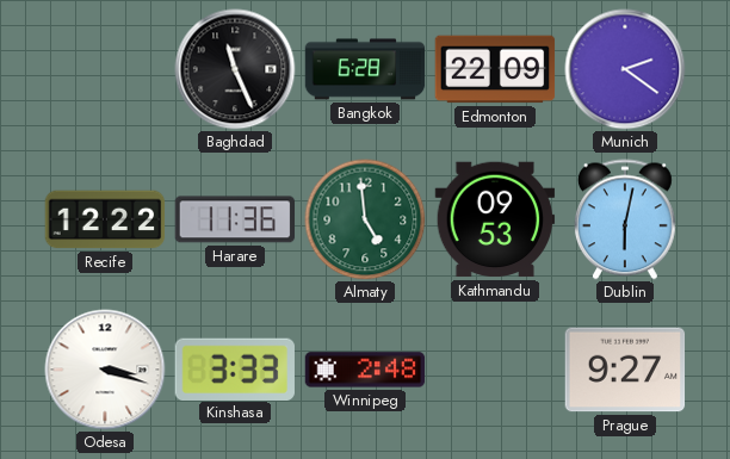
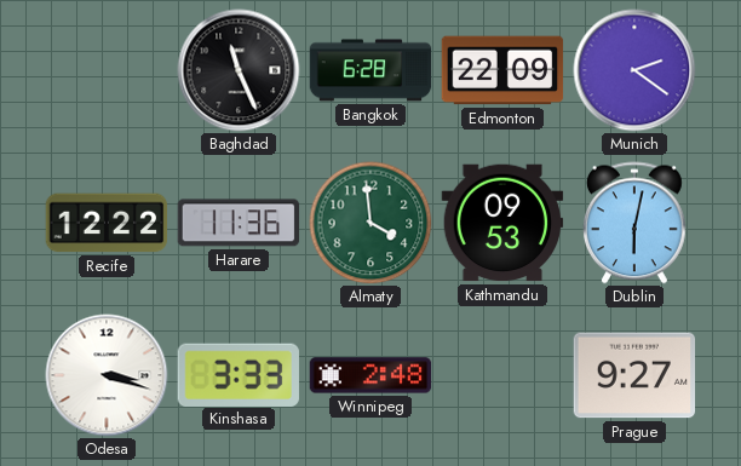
Almaty: 4:59 -> 3:59 (370, 223)
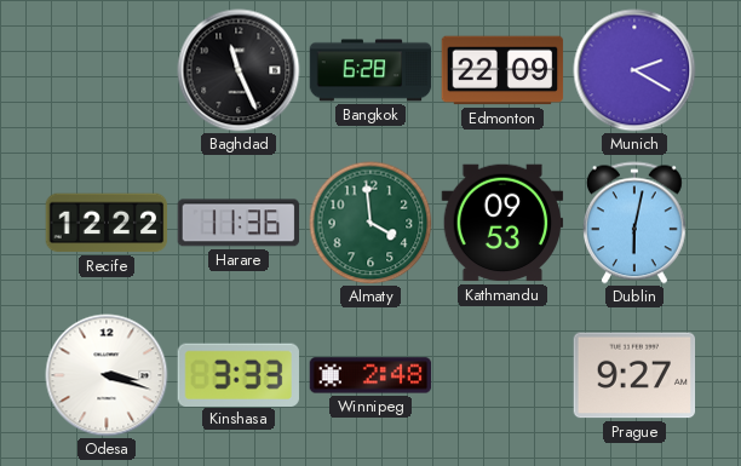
Munich: 2:21 -> 2:20 (634, 70)
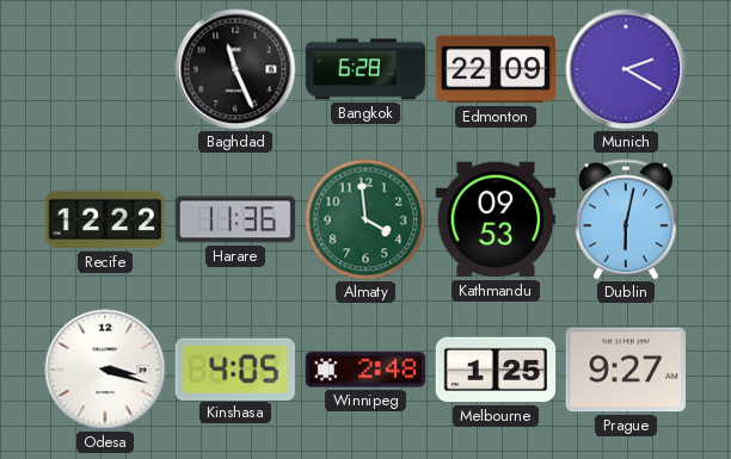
Kinshasa: 3:33 -> 4:05 (235, 368)
Melbourne: none -> 1:25 (496, 370)
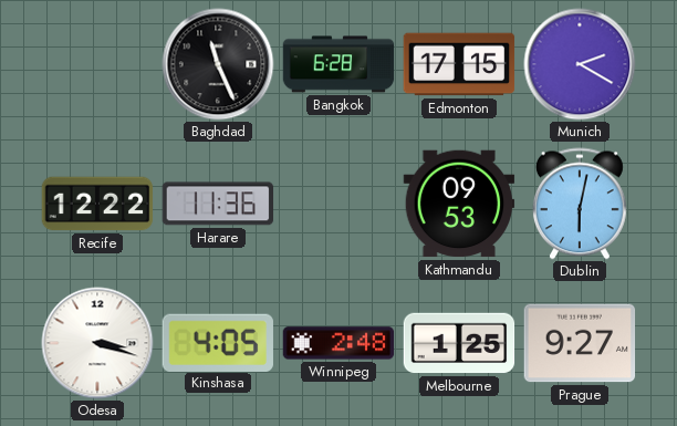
Edmonton: 22:09 -> 17:15 (459, 64)
Almaty: 3:59 -> none (365, 219)
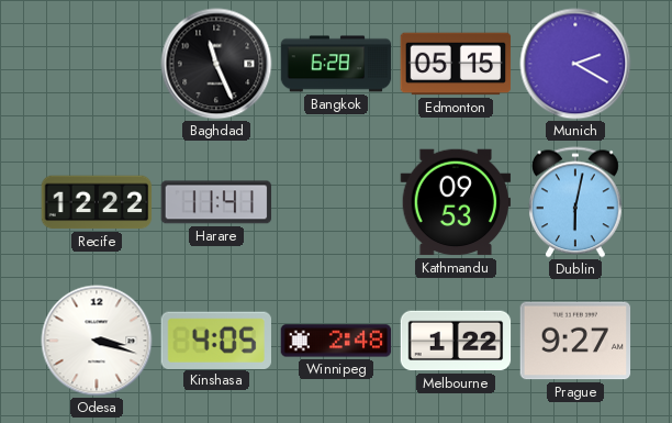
Edmonton: 17:15 -> 05:15 (456, 64)
Harare: 11:36 -> 11:41 (216, 202)
Melbourne: 1:25 -> 1:22 (456, 341)
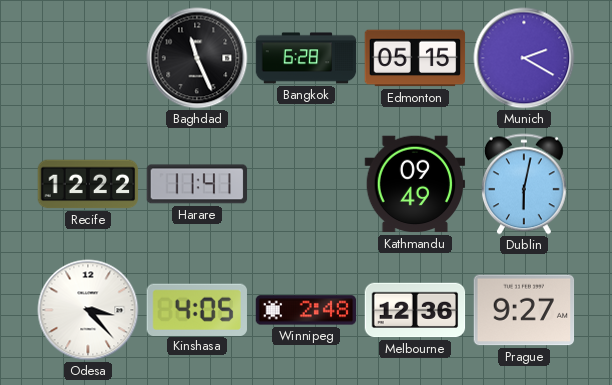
Kathmandu: 09:53 -> 09:49 (415, 184)
Odesa: 3:18 -> 3:23 (88, 310)
Melbourne: 1:22 -> 12:36 (415, 310)
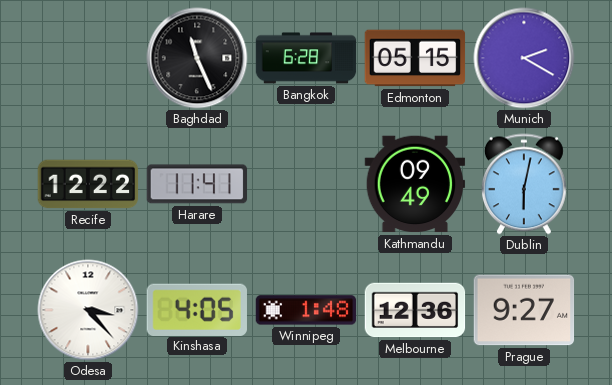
Winnipeg: 2:48 -> 1:48 (306, 310)
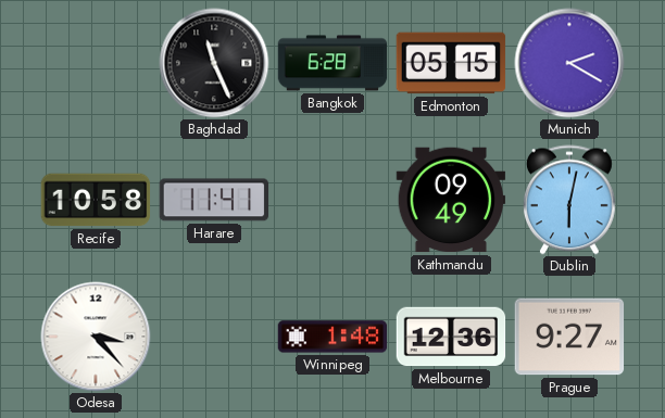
Recife: 12:22 -> 10:58 (96, 200)
Kinshasa: 4:05 -> none (197, 309)
